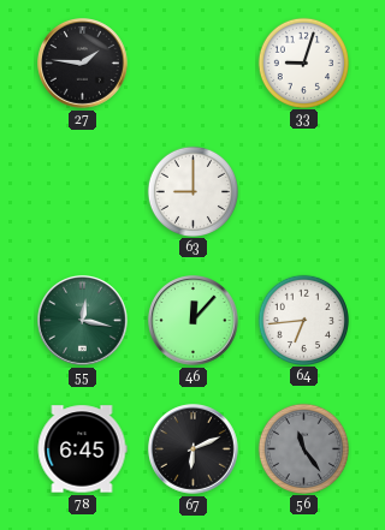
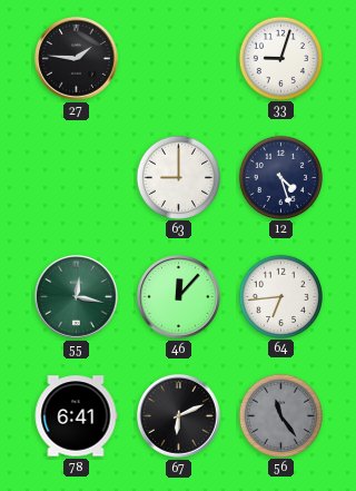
12: none -> 4:27 (280, 177)
78: 6:45 -> 6:41 (76, 416)
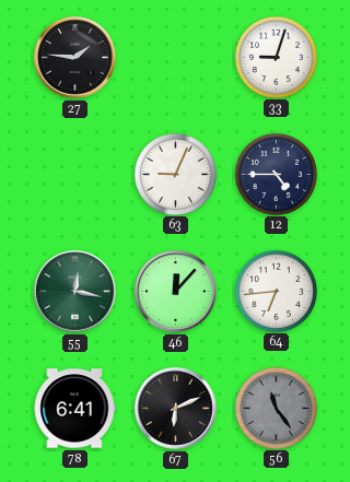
63: 9:00 -> 9:04 (175, 174)
12: 4:27 -> 4:45 (276, 174)
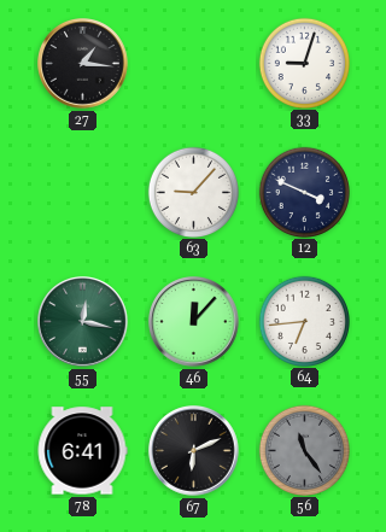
27: 1:46 -> 1:16 (83, 64)
63: 9:04 -> 9:07 (193, 192)
12: 4:45 -> 3:49 (304, 192)
